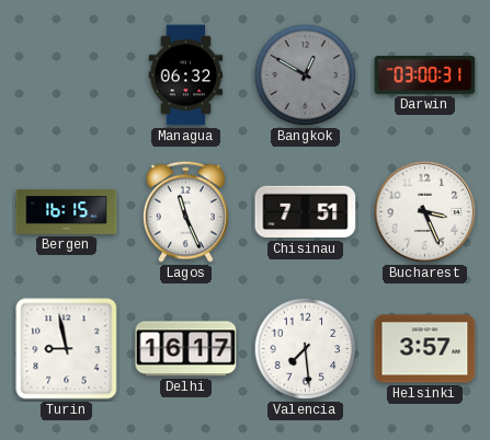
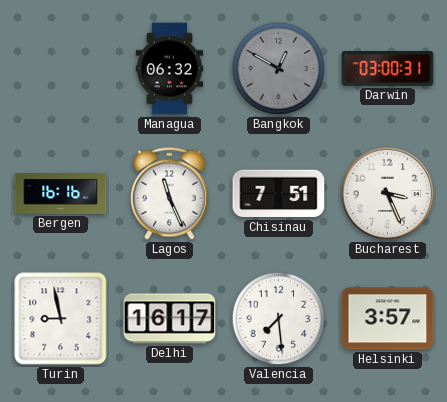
Bergen: 16:15 -> 16:16 (61, 193)
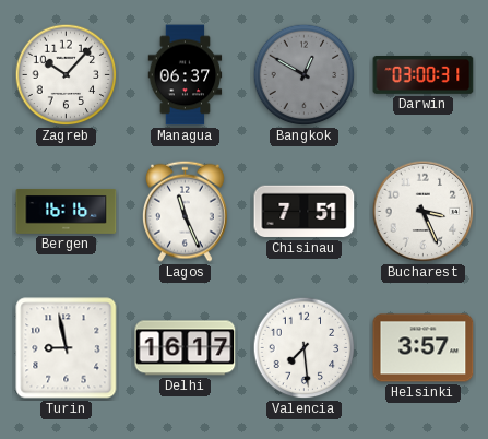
Zagreb: none -> 10:07 (67, 75)
Managua: 06:32 -> 06:37 (186, 75)
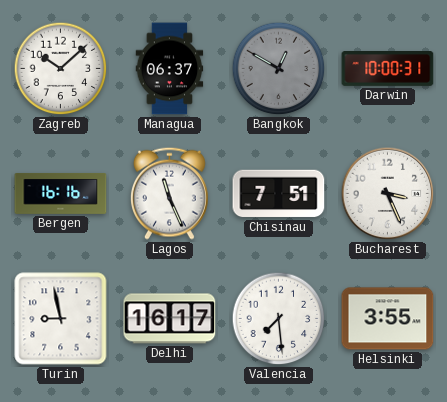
Zagreb: 10:07 -> 10:08 (61, 69)
Darwin: 03:00 -> 10:00 (388, 69)
Helsinki: 3:57 -> 3:55 (388, 319)
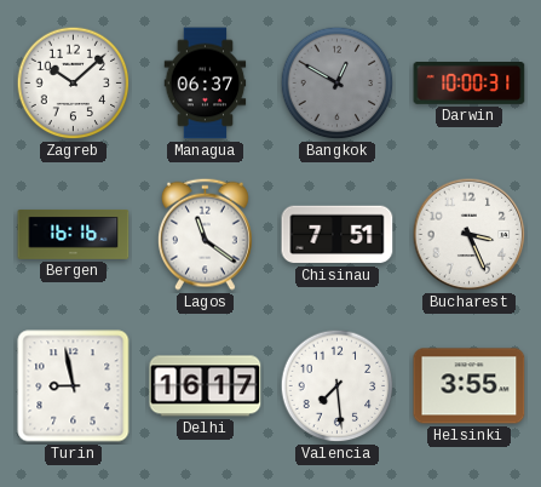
Lagos: 11:26 -> 11:21 (205, 234)
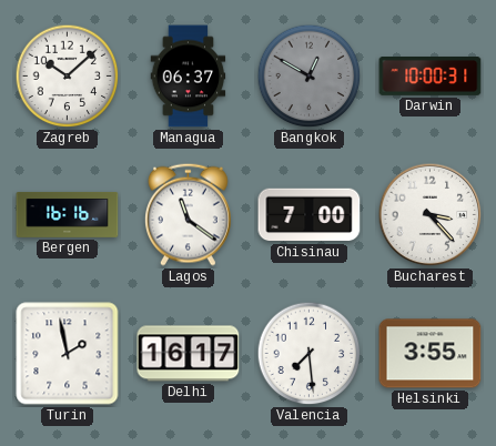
Chisinau: 7:51 -> 7:00 (310, 215)
Bucharest: 3:26 -> 3:23 (431, 215)
Turin: 8:58 -> 1:58 (68, 354)
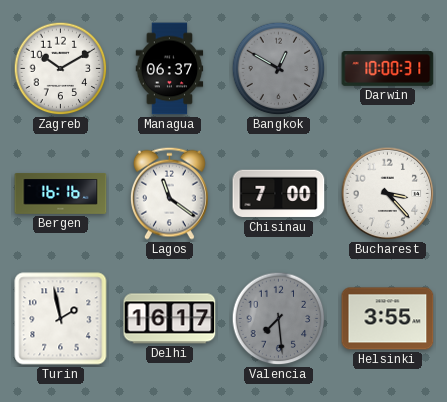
Zagreb: 10:08 -> 10:10 (61, 69)
Valencia dial: white -> grey (279, 319)
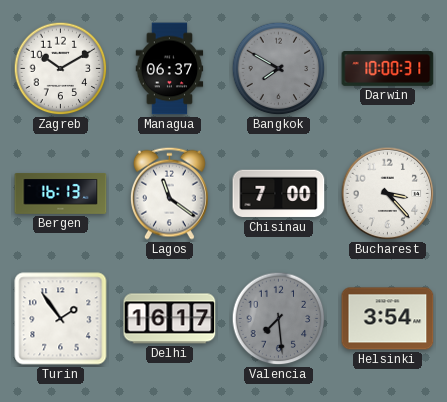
Bangkok: 12:50 -> 7:50 (279, 69)
Bergen: 16:16 -> 16:13 (61, 193)
Turin: 1:58 -> 1:54 (61, 319)
Helsinki: 3:55 -> 3:54 (388, 319)
